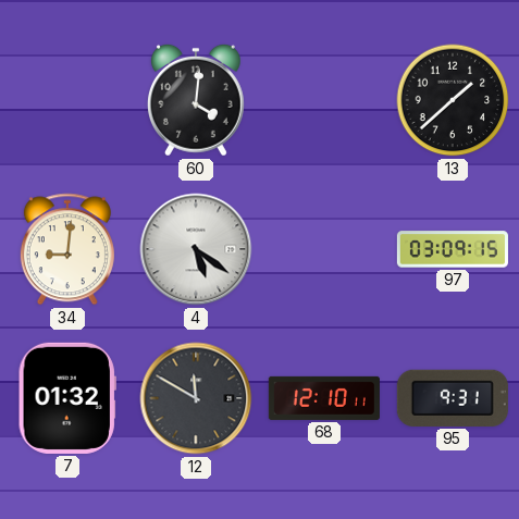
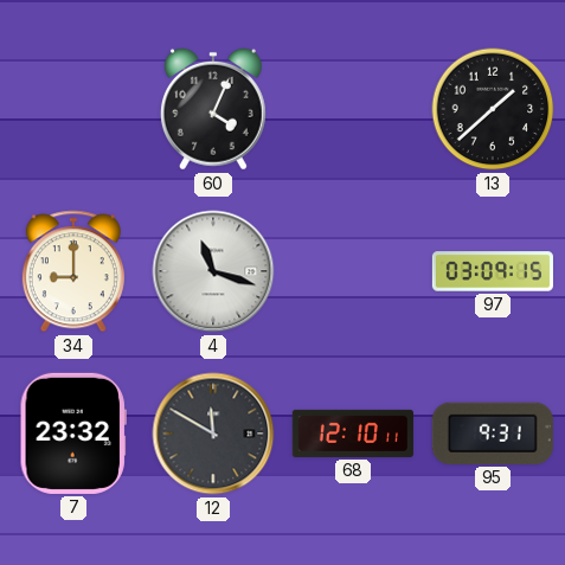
60: 4:01 -> 4:04 (213, 109)
34: 9:01 -> 9:00 (73, 271)
4: 5:21 -> 11:18 (213, 271)
7: 01:32 -> 23:32 (73, 434)
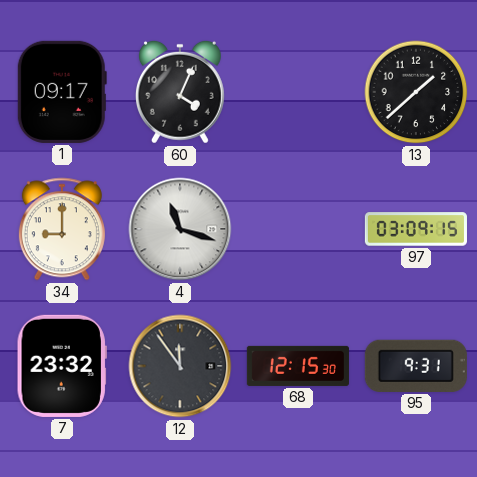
1: none -> 09:17 (62, 92)
12: 11:50 -> 11:54 (180, 366)
68: 12:10 -> 12:15 (298, 366)
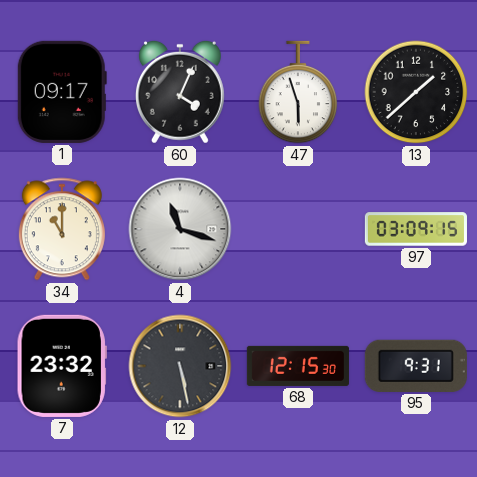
47: none -> 5:57 (298, 92)
34: 9:00 -> 11:00 (62, 229)
12: 11:54 -> 5:28 (180, 366)
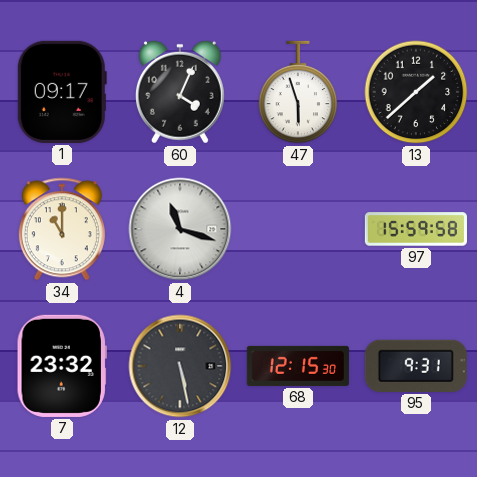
97: 03:09 -> 15:59 (416, 229)
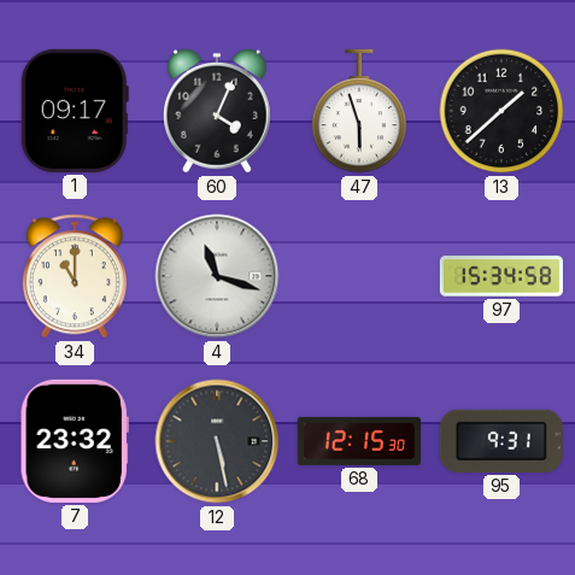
97: 15:59 -> 15:34 (501, 276)
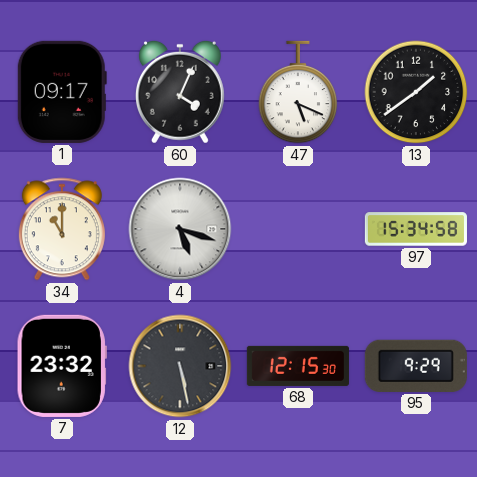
47: 5:57 -> 5:19 (298, 92)
13: 1:38 -> 1:39 (416, 92)
4: 11:18 -> 5:18 (180, 229)
95: 9:31 -> 9:29 (416, 366)
